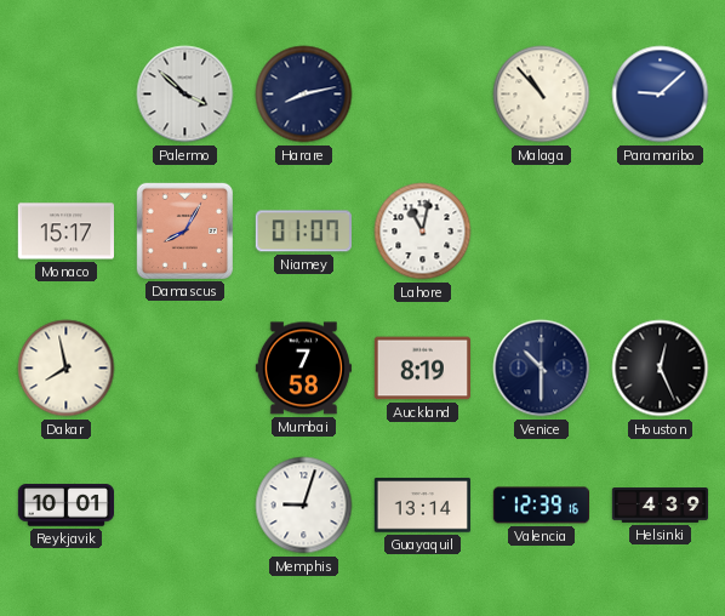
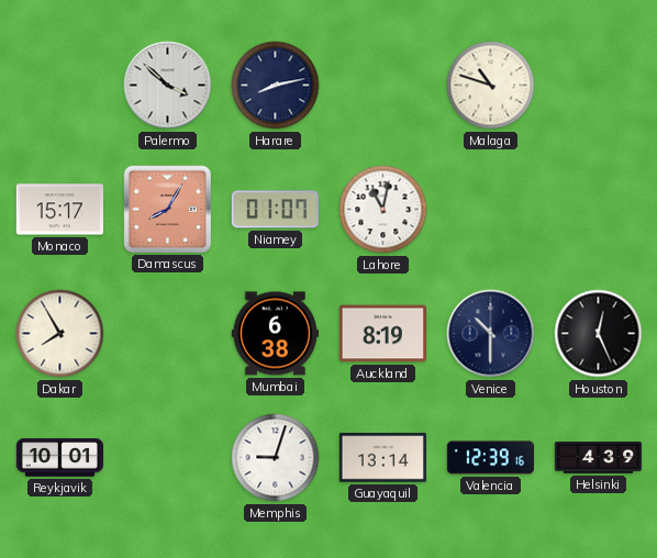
Malaga: 10:53 -> 10:48 (491, 86)
Paramaribo: 9:08 -> none (661, 95)
Dakar: 7:58 -> 7:55 (60, 334)
Mumbai: 7:58 -> 6:38 (275, 334)
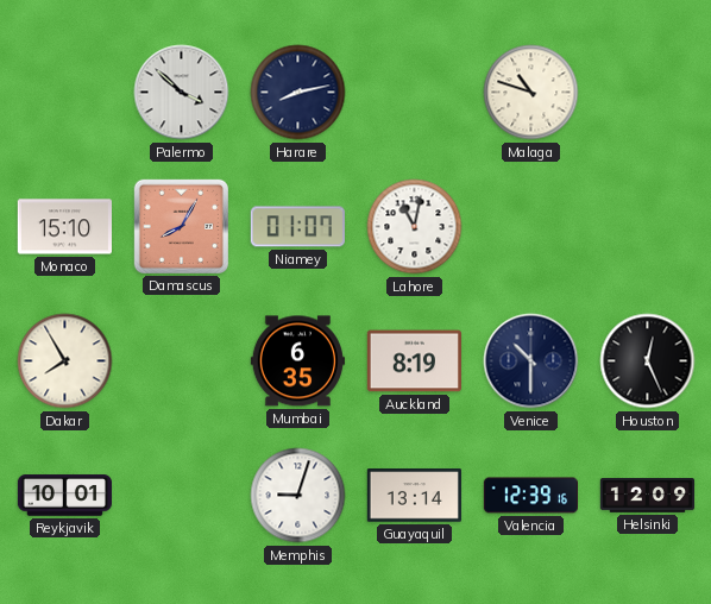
Monaco: 15:17 -> 15:10 (64, 227)
Mumbai: 6:38 -> 6:35 (297, 361)
Helsinki: 4:39 -> 12:09 (648, 496)
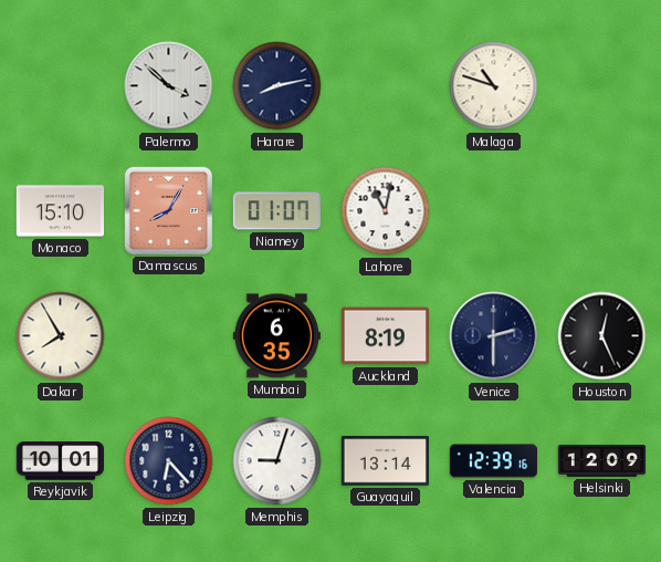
Venice: 10:30 -> 2:30 (494, 336)
Leipzig: none -> 6:23 (169, 461)
